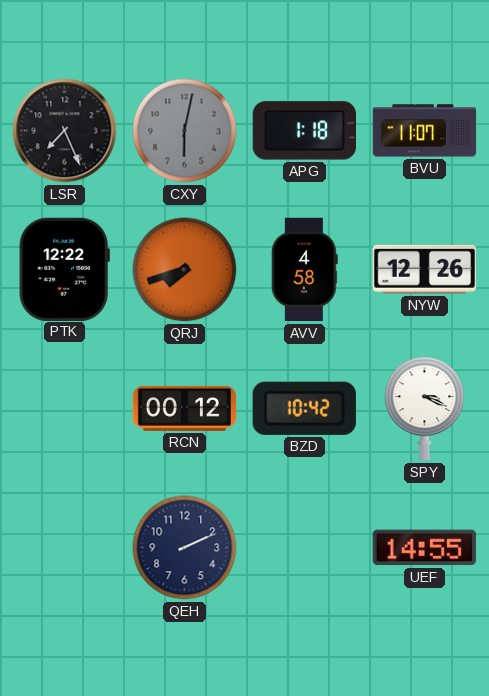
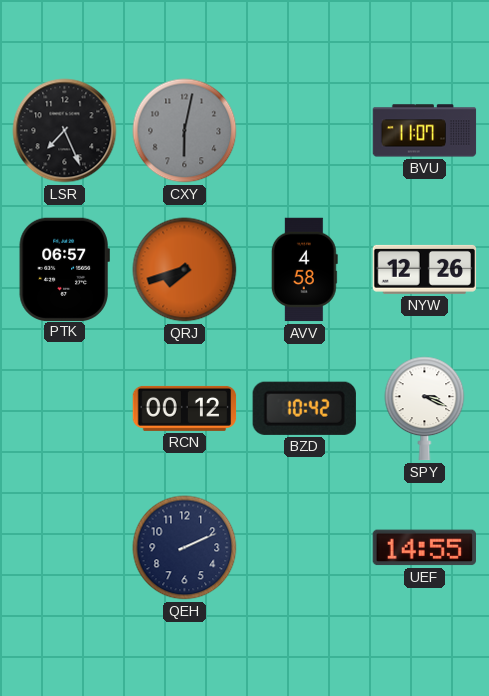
APG: 1:18 -> none (304, 131)
PTK: 12:22 -> 06:57 (64, 269)
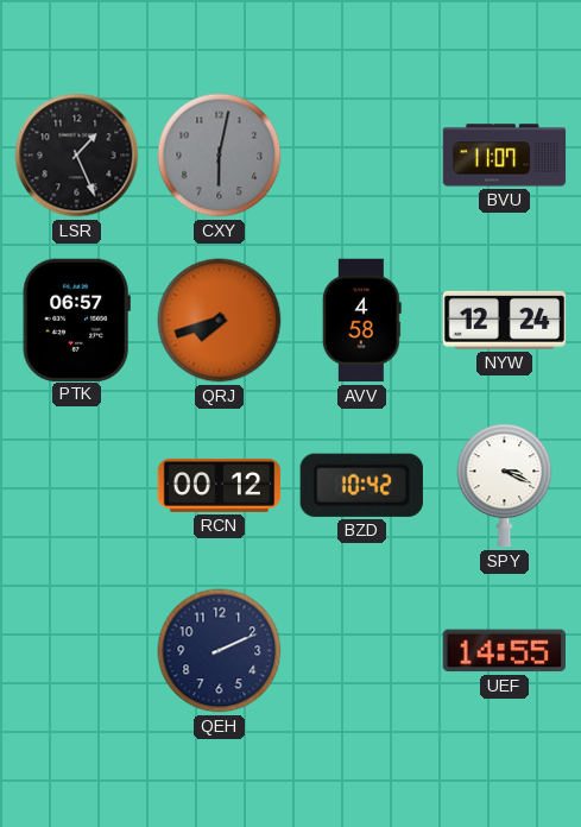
LSR: 7:26 -> 1:26 (77, 156)
NYW: 12:26 -> 12:24 (505, 320)
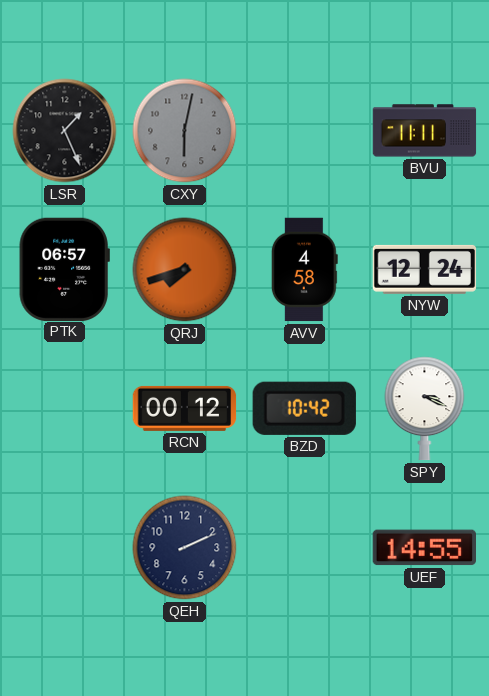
BVU: 11:07 -> 11:11 (425, 131)
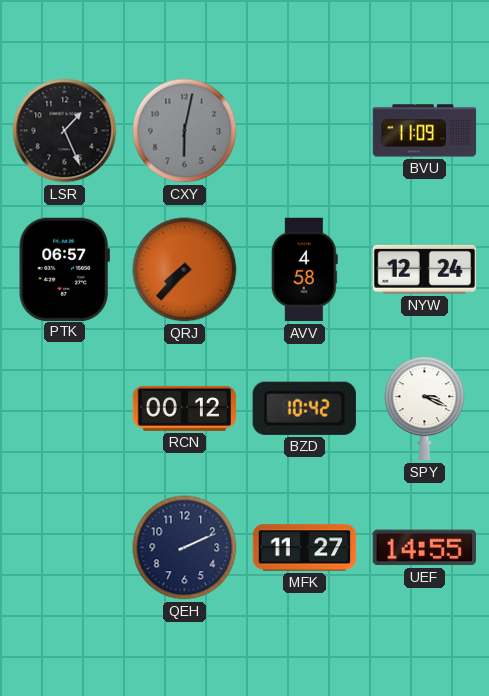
BVU: 11:11 -> 11:09 (425, 131)
QRJ: 7:42 -> 7:37 (185, 270)
MFK: none -> 11:27 (305, 548)
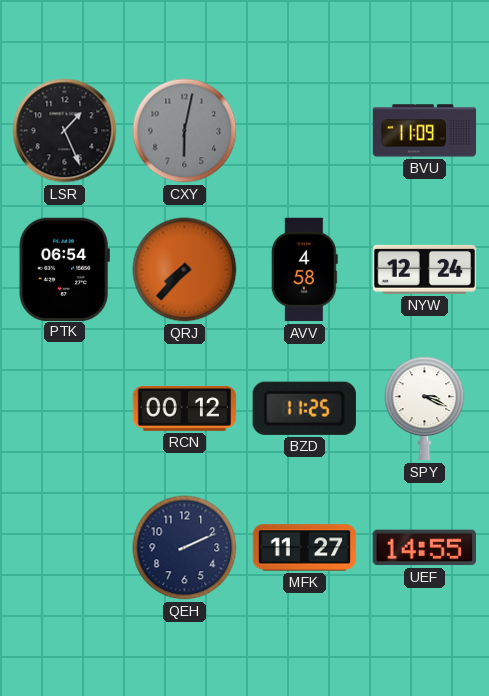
PTK: 06:57 -> 06:54 (64, 269)
BZD: 10:42 -> 11:25 (304, 408)
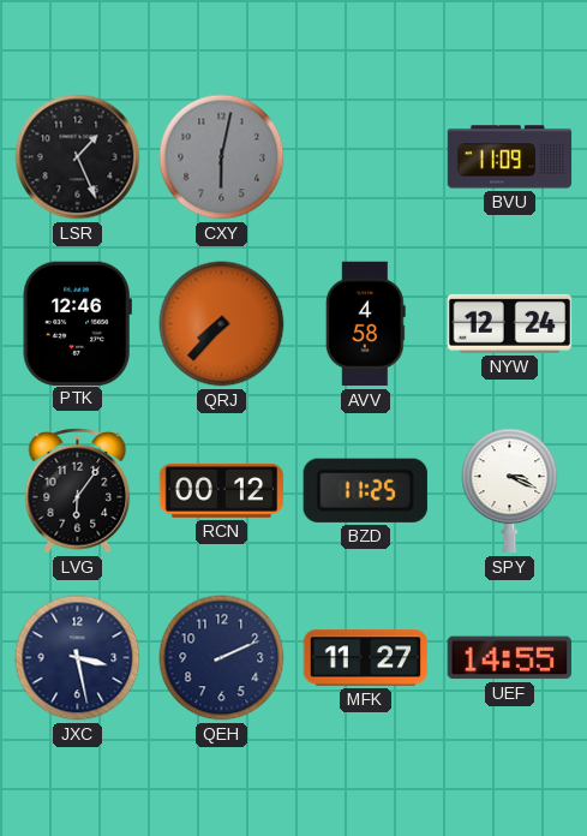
PTK: 06:54 -> 12:46 (77, 323)
LVG: none -> 6:06 (78, 490)
JXC: none -> 3:28 (78, 658)
